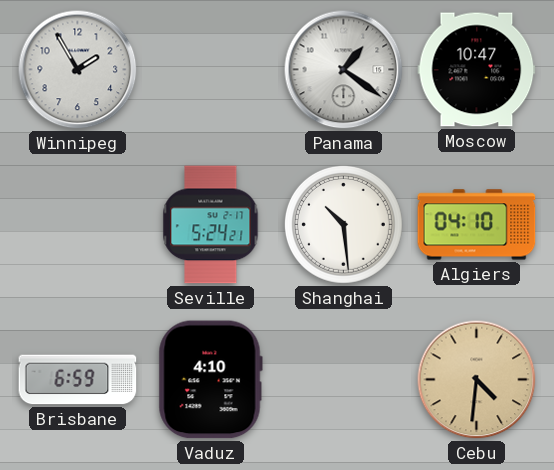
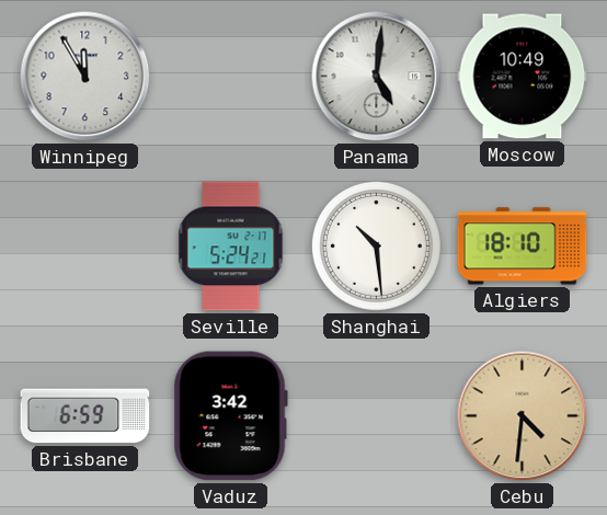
Winnipeg: 1:55 -> 11:55 (85, 77)
Panama: 1:21 -> 5:01 (377, 77)
Moscow: 10:47 -> 10:49 (523, 77)
Algiers: 04:10 -> 18:10 (523, 247)
Vaduz: 4:10 -> 3:42 (230, 416)
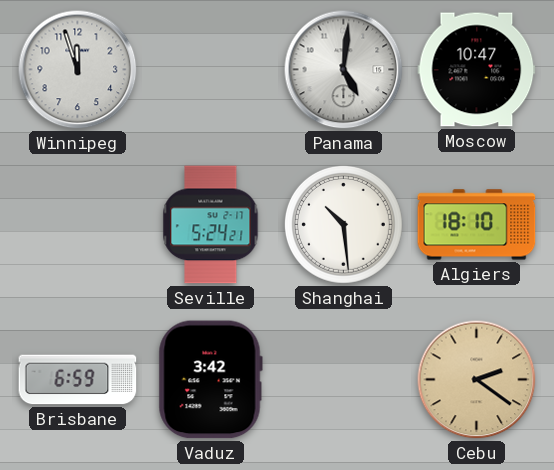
Winnipeg: 11:55 -> 11:57 (78, 70)
Moscow: 10:49 -> 10:47 (477, 70)
Cebu: 4:31 -> 2:21 (477, 380)
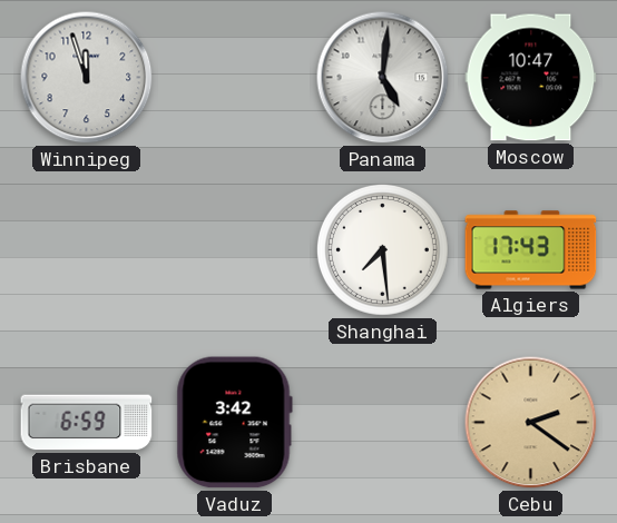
Seville: 5:24 -> none (211, 225)
Shanghai: 10:29 -> 7:29 (382, 249)
Algiers: 18:10 -> 17:43 (531, 250)
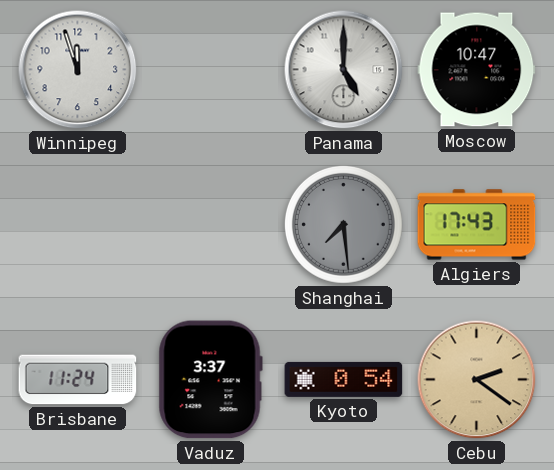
Panama: 5:01 -> 5:00 (344, 70)
Shanghai dial: white -> grey (343, 224)
Brisbane: 6:59 -> 11:24 (78, 380)
Vaduz: 3:42 -> 3:37 (210, 380)
Kyoto: none -> 0:54 (344, 379)
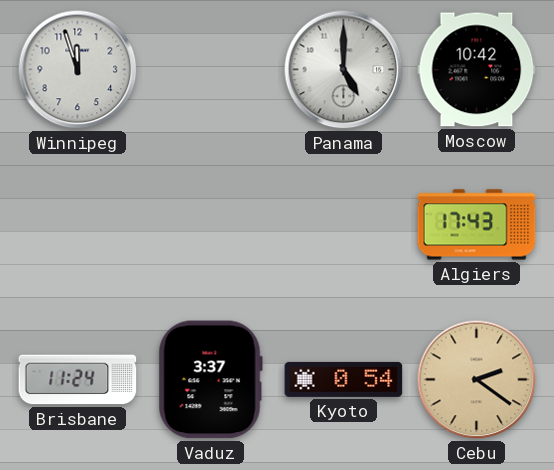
Moscow: 10:47 -> 10:42 (477, 70)
Shanghai: 7:29 -> none (343, 224)
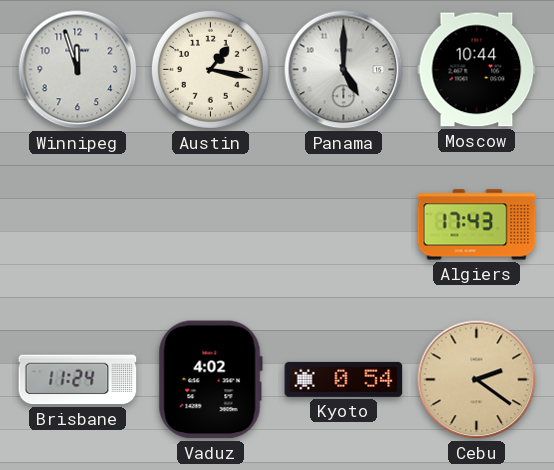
Austin: none -> 1:17 (210, 69)
Moscow: 10:42 -> 10:44 (477, 70)
Vaduz: 3:37 -> 4:02 (210, 380)
